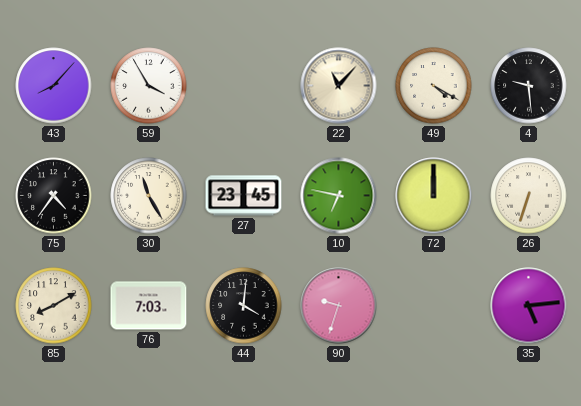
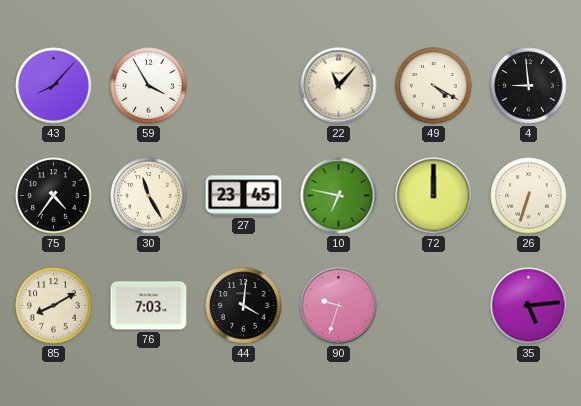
4: 9:29 -> 8:59 (529, 86)
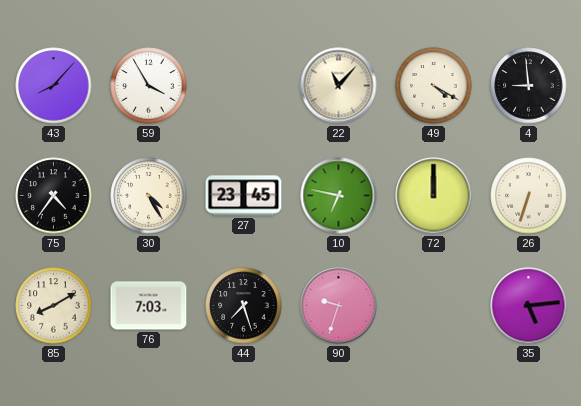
30: 11:25 -> 4:25 (149, 196)
44: 4:01 -> 7:27 (244, 306)
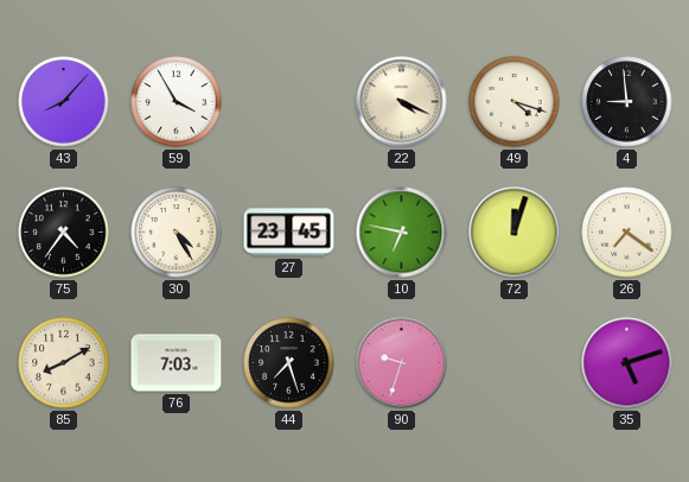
22: 11:07 -> 4:19 (402, 102)
49: 4:20 -> 4:18 (515, 102)
72: 12:00 -> 12:03 (515, 233)
26: 6:33 -> 7:21 (627, 233)
35: 5:14 -> 5:12 (627, 363)
